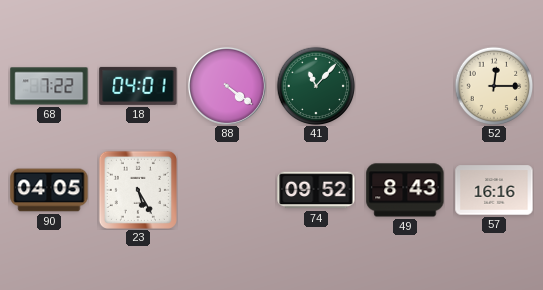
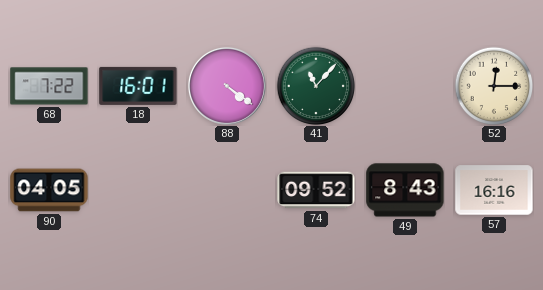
18: 04:01 -> 16:01 (138, 86)
23: 5:25 -> none (138, 190)
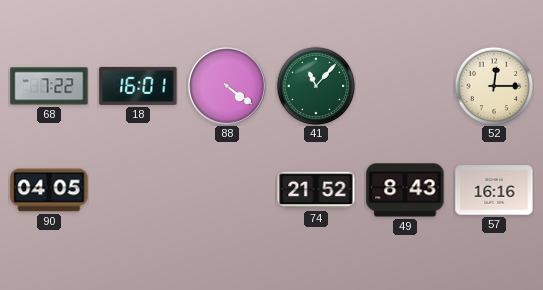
74: 09:52 -> 21:52 (316, 190)
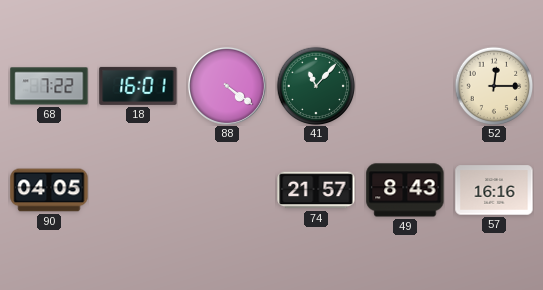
74: 21:52 -> 21:57 (316, 190)
